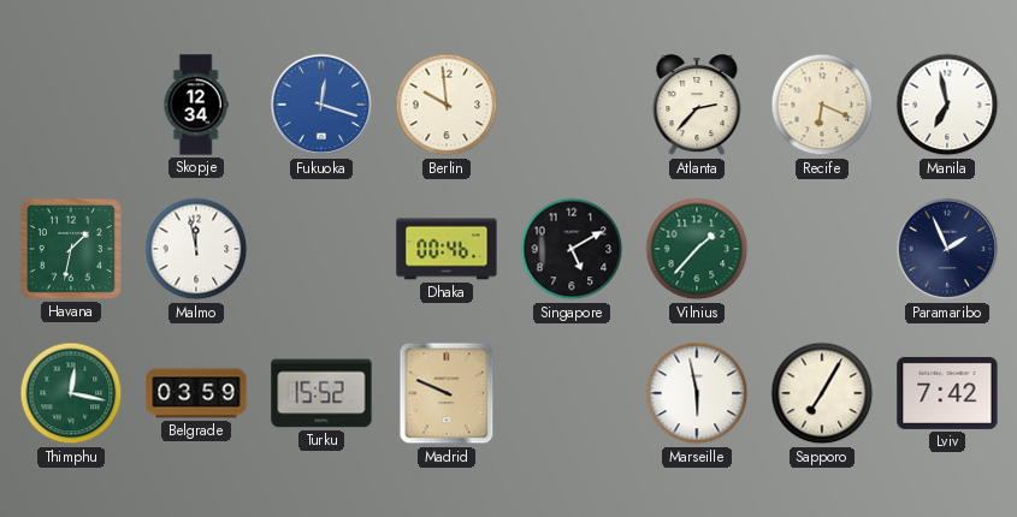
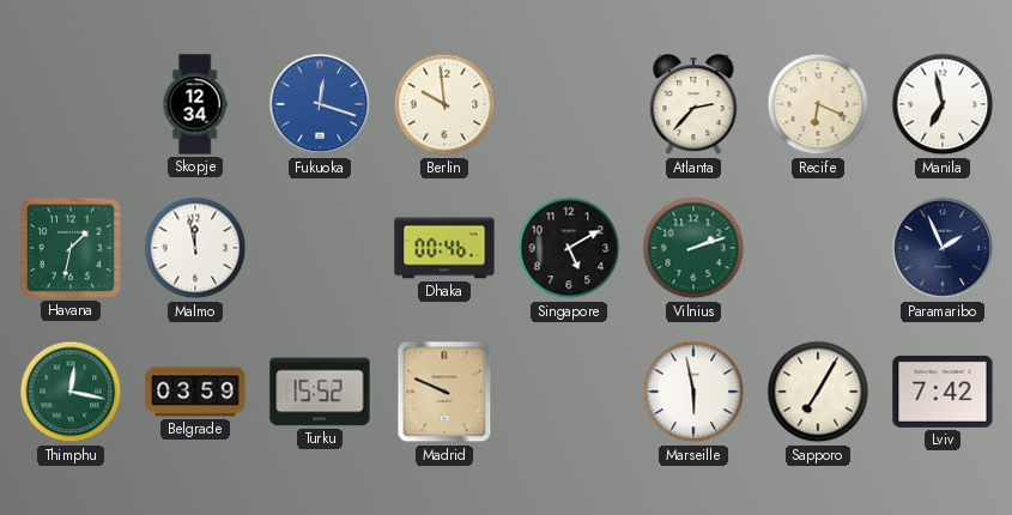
Vilnius: 1:37 -> 2:12 (693, 248)
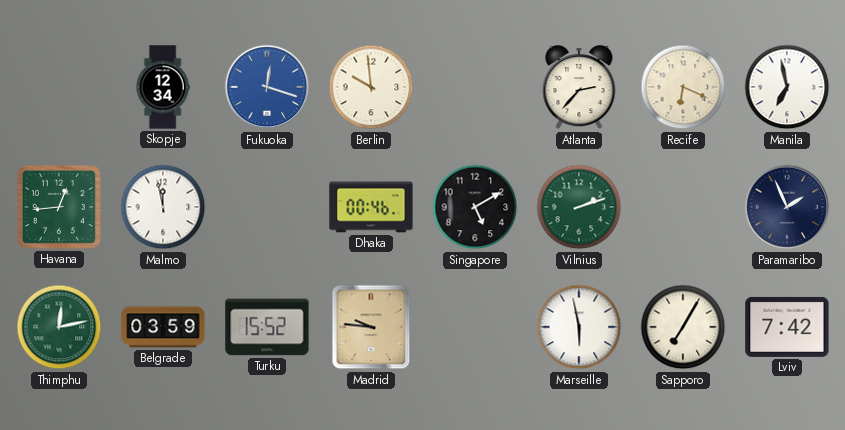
Havana: 1:32 -> 12:44 (59, 207)
Thimphu: 12:17 -> 12:13 (59, 327)
Madrid: 9:49 -> 9:46 (371, 327)
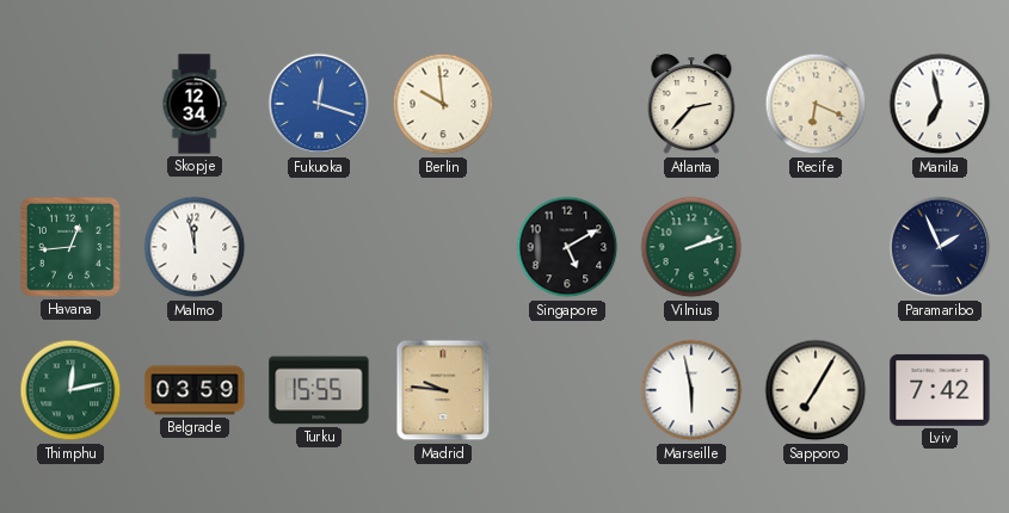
Dhaka: 00:46 -> none (371, 207)
Turku: 15:52 -> 15:55 (319, 390)
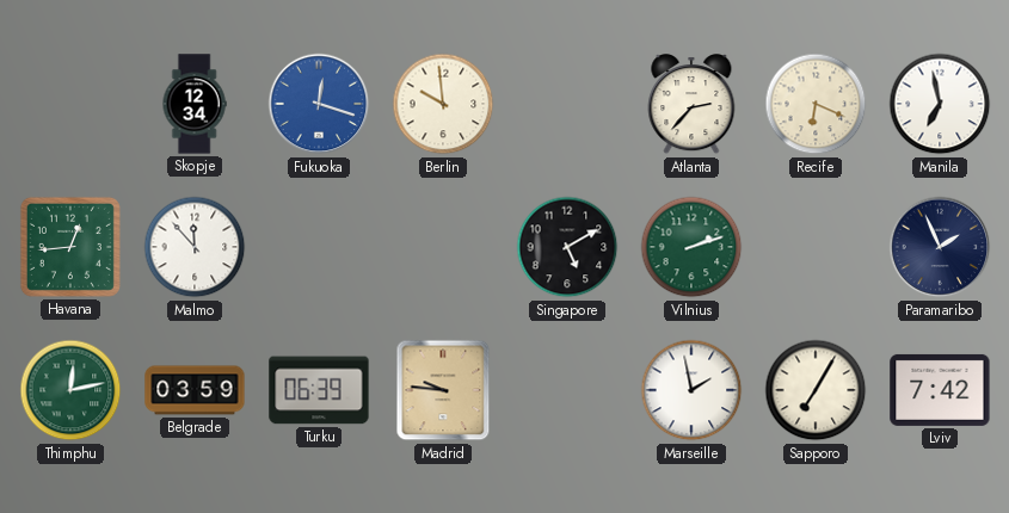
Malmo: 11:58 -> 11:53 (195, 247)
Turku: 15:55 -> 06:39 (319, 390)
Marseille: 5:58 -> 1:58 (691, 390)
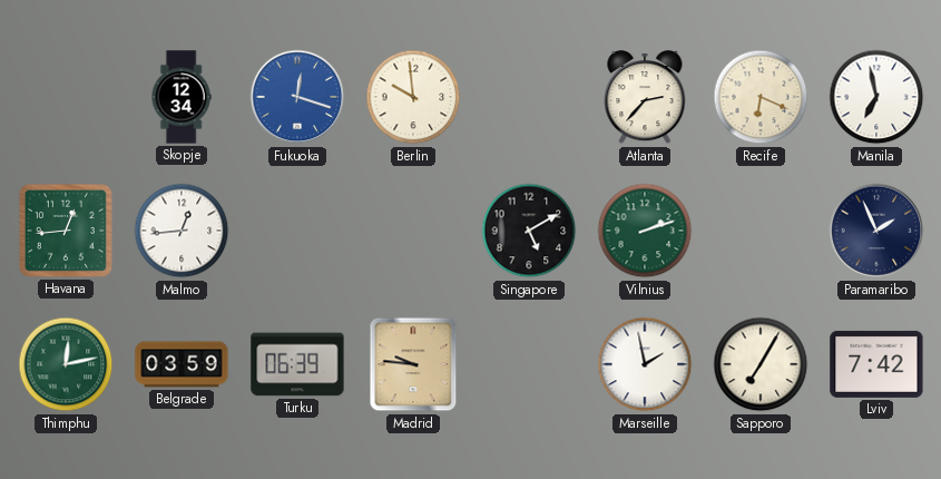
Malmo: 11:53 -> 12:44 (182, 231)
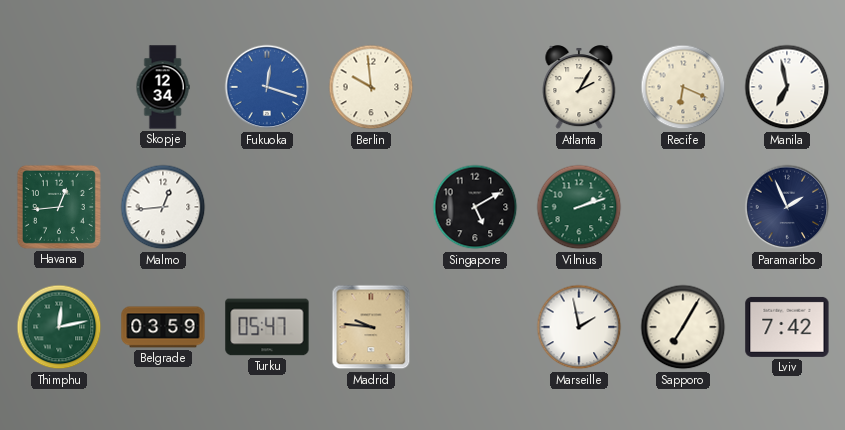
Atlanta: 2:37 -> 2:05 (579, 88)
Turku: 06:39 -> 05:47 (267, 327)
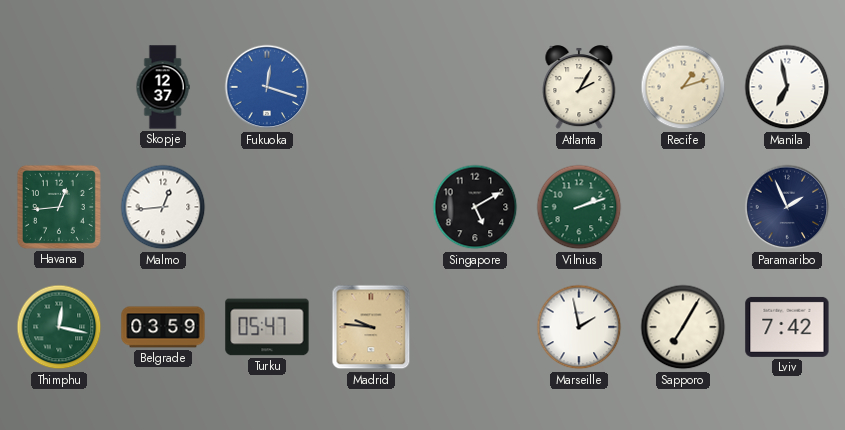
Skopje: 12:34 -> 12:37 (163, 87)
Berlin: 9:59 -> none (371, 87)
Recife: 6:19 -> 1:12 (683, 87)
Thimphu: 12:13 -> 12:17 (59, 327)
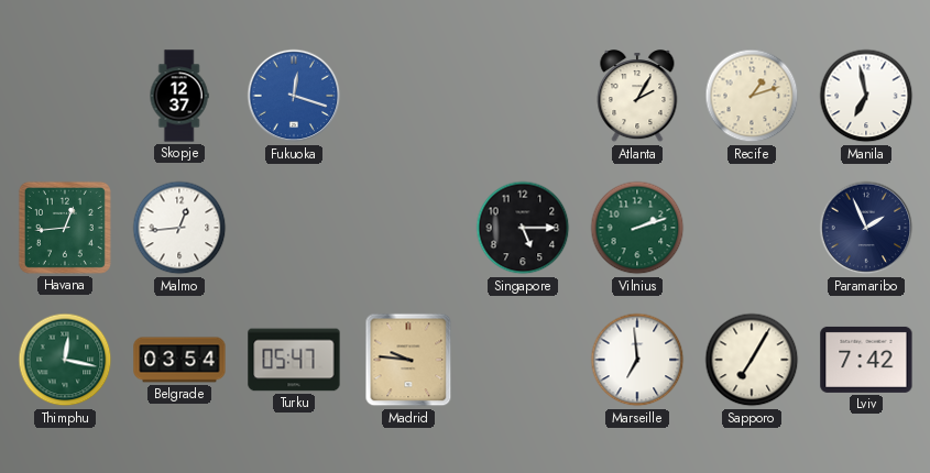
Singapore: 5:10 -> 5:15 (523, 228)
Belgrade: 03:59 -> 03:54 (179, 360)
Marseille: 1:58 -> 6:59 (637, 360)
